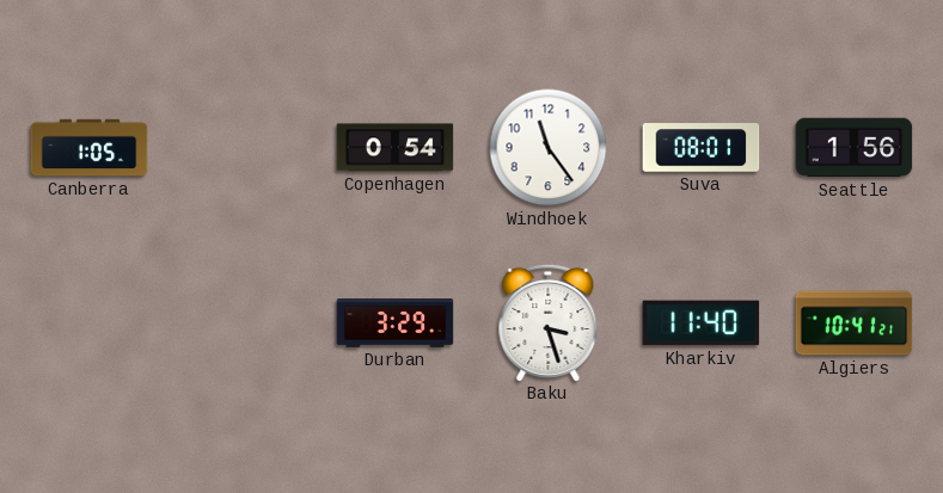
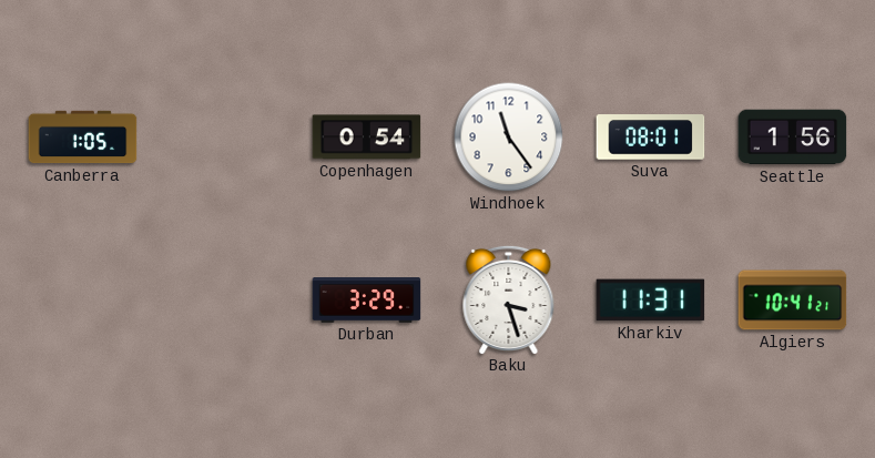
Kharkiv: 11:40 -> 11:31 (651, 301)
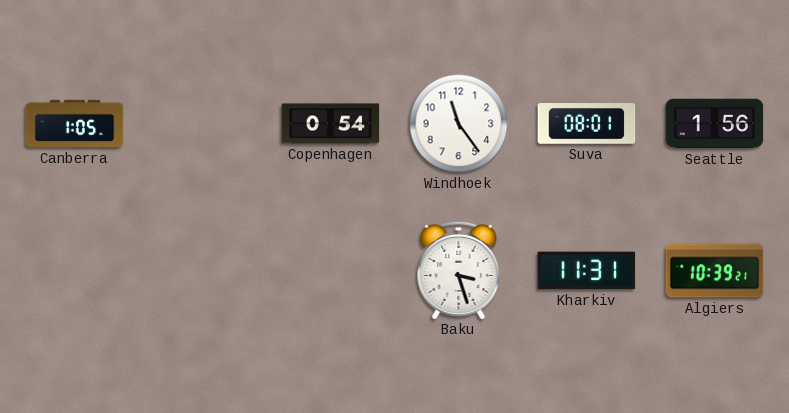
Durban: 3:29 -> none (367, 301)
Algiers: 10:41 -> 10:39 (715, 271)
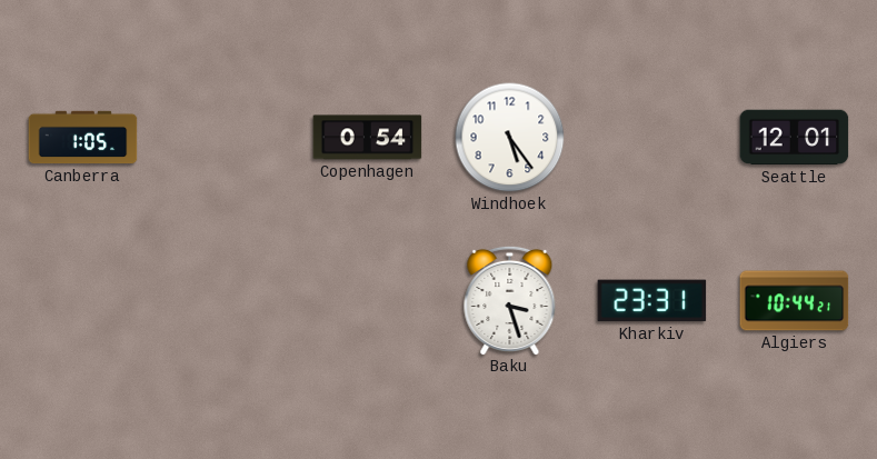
Windhoek: 11:24 -> 5:24 (510, 138)
Suva: 08:01 -> none (587, 124)
Seattle: 1:56 -> 12:01 (795, 138)
Kharkiv: 11:31 -> 23:31 (652, 301)
Algiers: 10:39 -> 10:44 (795, 301)
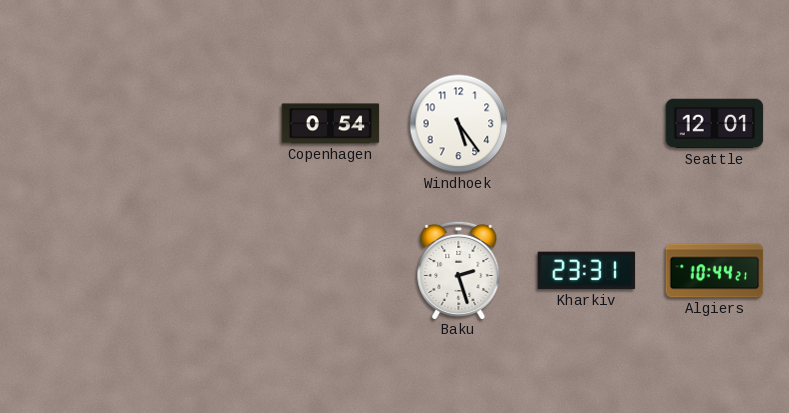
Canberra: 1:05 -> none (83, 138)
Baku: 3:27 -> 2:27 (459, 270)
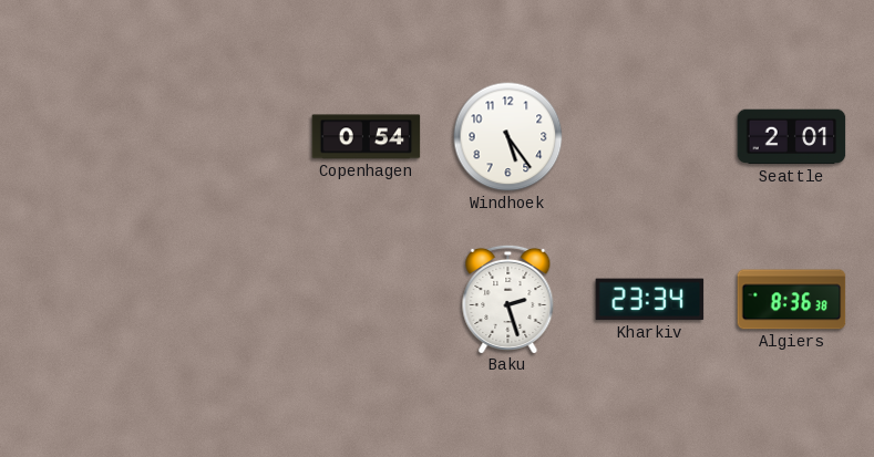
Seattle: 12:01 -> 2:01 (792, 137)
Kharkiv: 23:31 -> 23:34 (650, 300)
Algiers: 10:44 -> 8:36 (792, 300)
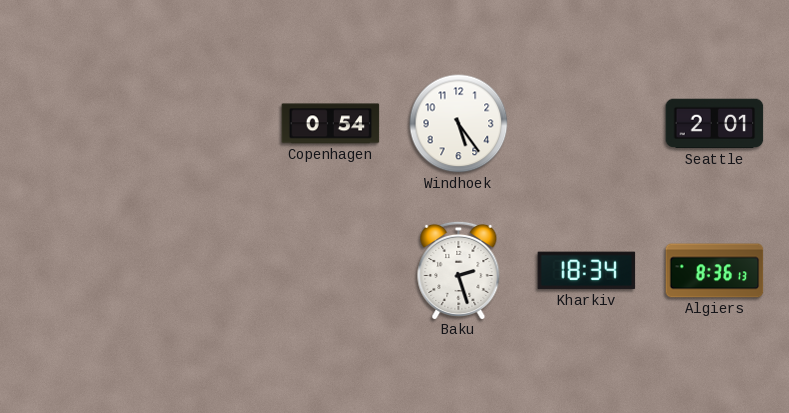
Kharkiv: 23:34 -> 18:34 (587, 271)
Algiers: 8:36:38 -> 8:36:13 (715, 271)
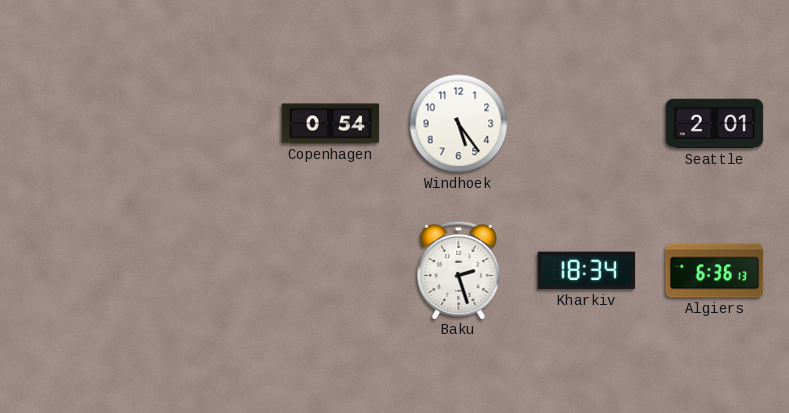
Algiers: 8:36 -> 6:36 (715, 271)
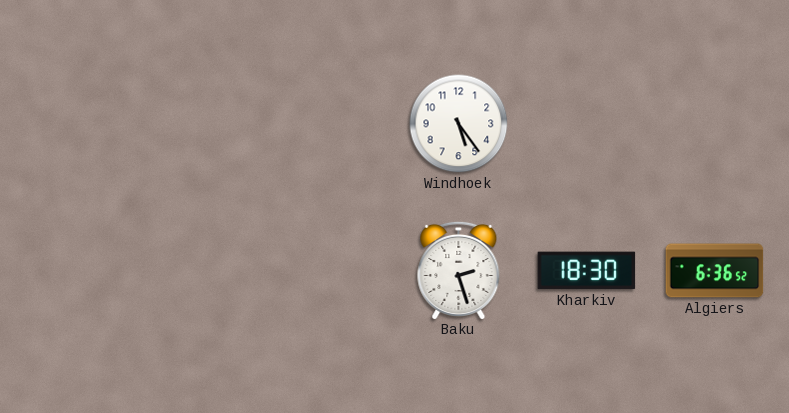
Copenhagen: 0:54 -> none (331, 124)
Seattle: 2:01 -> none (715, 124)
Kharkiv: 18:34 -> 18:30 (587, 271)
Algiers: 6:36:13 -> 6:36:52 (715, 271)
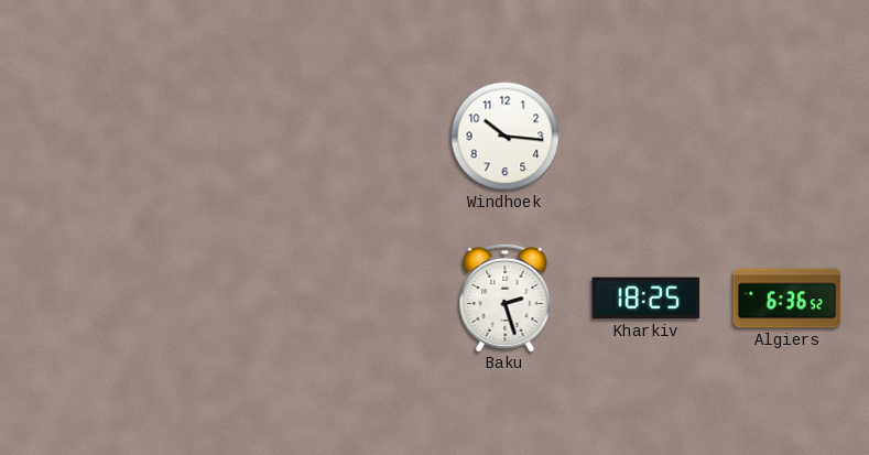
Windhoek: 5:24 -> 10:16 (506, 137)
Kharkiv: 18:30 -> 18:25 (647, 299)
